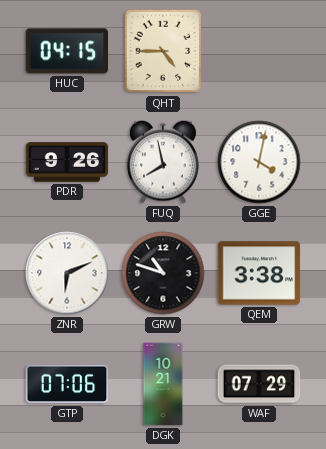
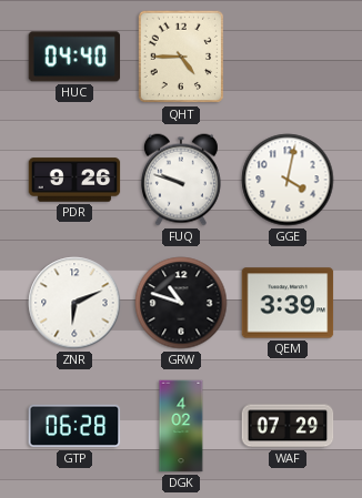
HUC: 04:15 -> 04:40 (74, 57)
FUQ: 7:58 -> 9:48 (181, 180)
QEM: 3:38 -> 3:39 (288, 303)
GTP: 07:06 -> 06:28 (74, 426)
DGK: 10:21 -> 4:02 (181, 426)
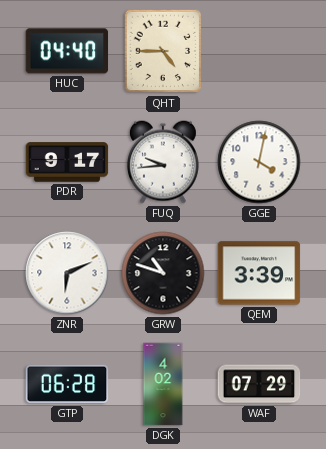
PDR: 9:26 -> 9:17 (67, 162)
FUQ: 9:48 -> 9:44 (163, 162)
